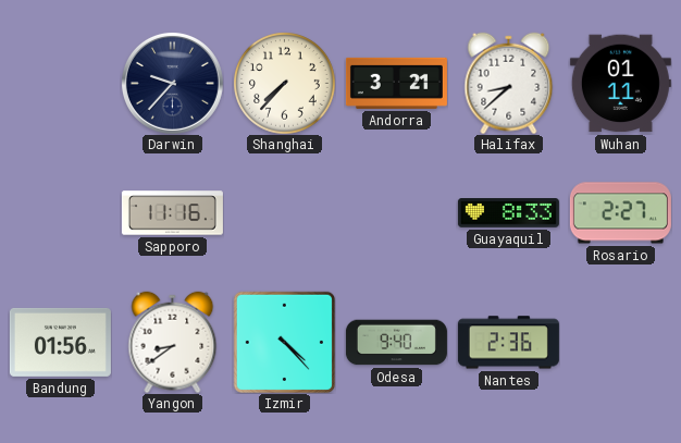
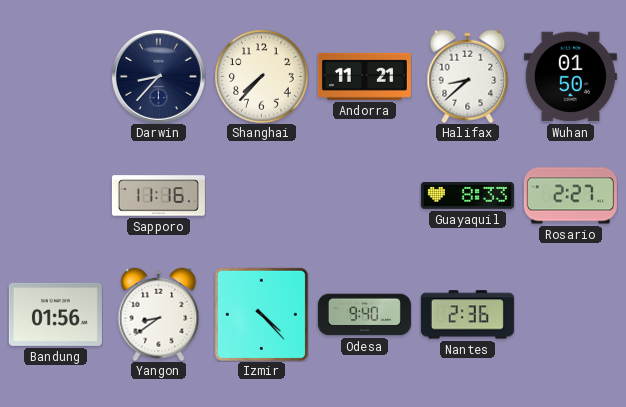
Darwin: 9:37 -> 8:37 (158, 76)
Andorra: 3:21 -> 11:21 (364, 76)
Wuhan: 01:11 -> 01:50 (570, 77)
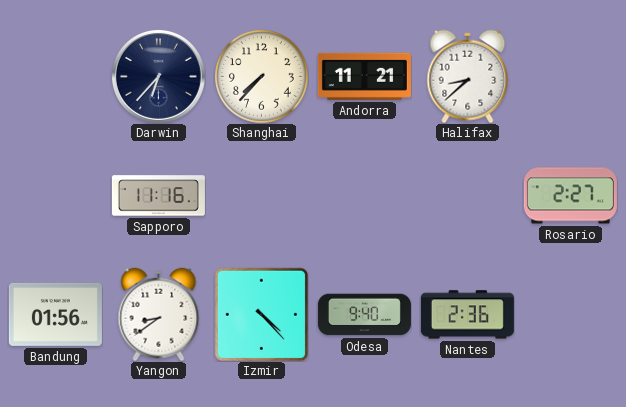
Darwin: 8:37 -> 6:37 (158, 76)
Wuhan: 01:50 -> none (570, 77)
Guayaquil: 8:33 -> none (467, 196)
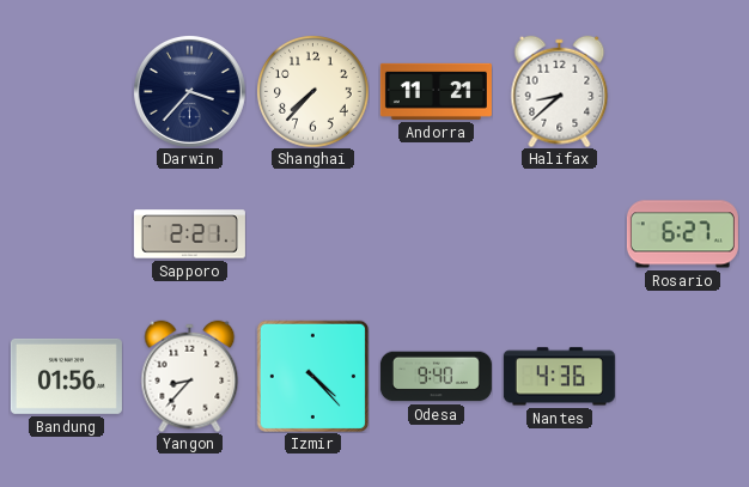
Darwin: 6:37 -> 3:37 (189, 91)
Sapporo: 11:16 -> 2:21 (189, 235)
Rosario: 2:27 -> 6:27 (682, 235)
Yangon: 8:39 -> 8:37 (190, 376)
Nantes: 2:36 -> 4:36 (559, 377)
